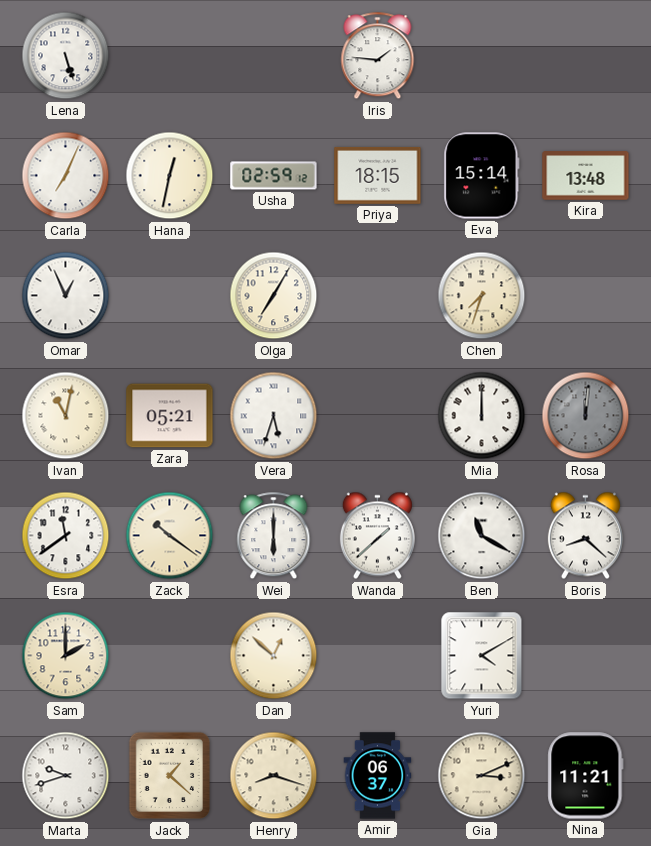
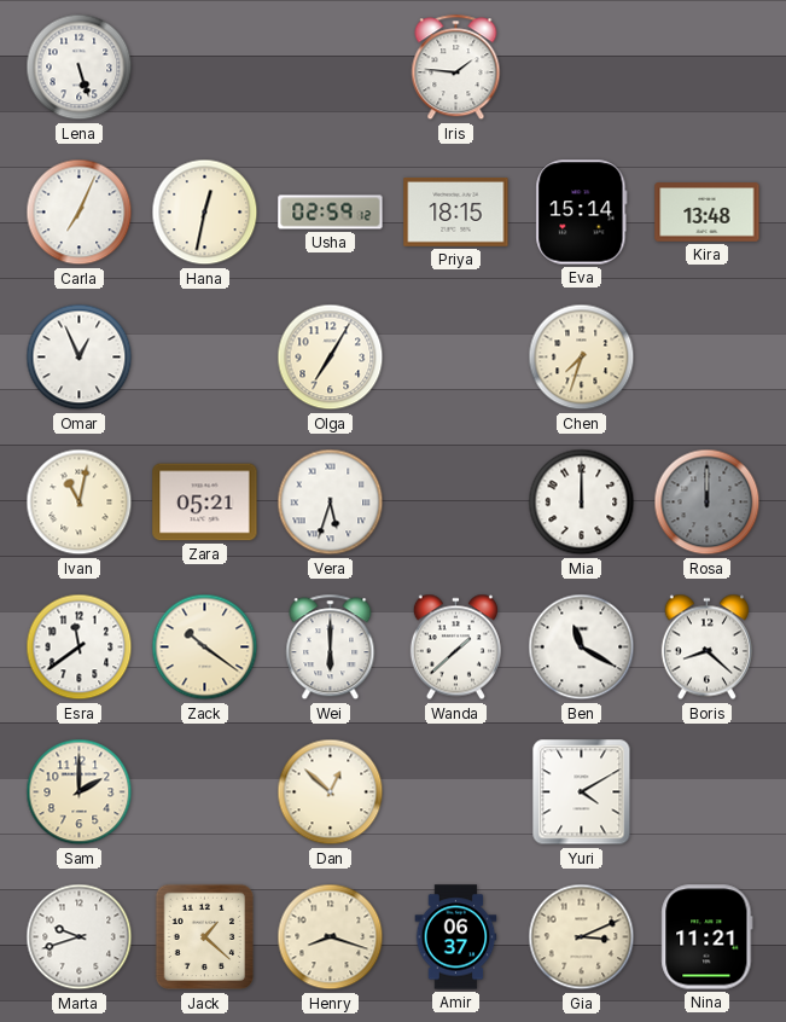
Rosa: 12:01 -> 12:00 (708, 503)
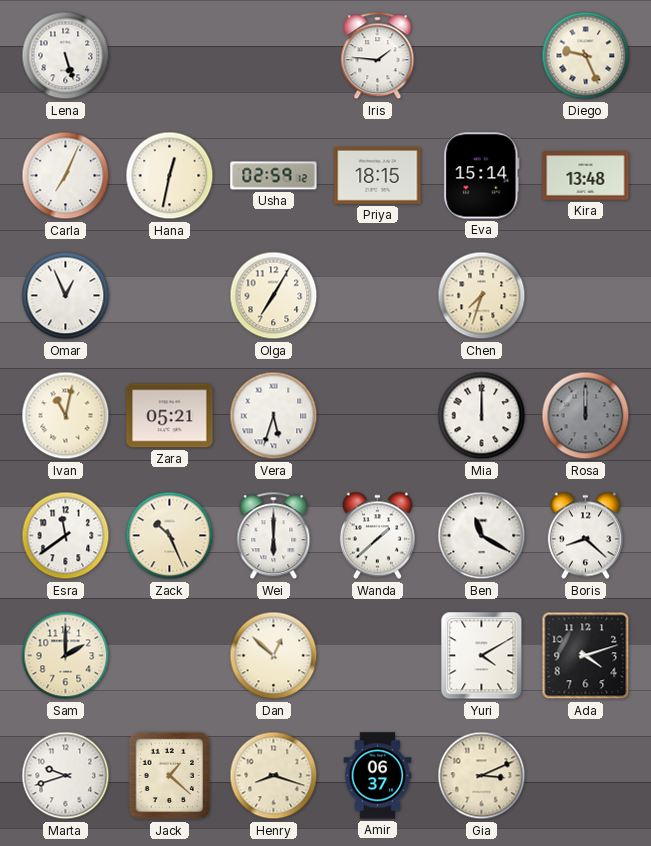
Diego: none -> 9:26 (586, 56)
Zack: 10:21 -> 10:26 (170, 536)
Ada: none -> 4:12 (586, 656)
Nina: 11:21 -> none (708, 937)
